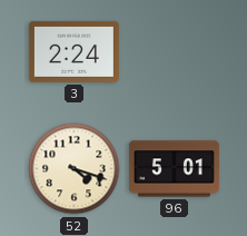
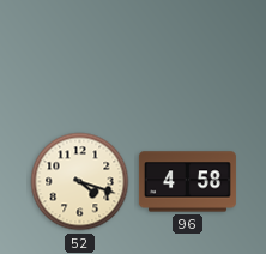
3: 2:24 -> none (73, 51)
96: 5:01 -> 4:58 (187, 182)
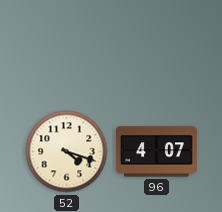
96: 4:58 -> 4:07 (156, 152)
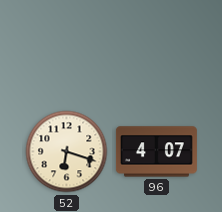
52: 4:18 -> 6:18 (67, 152)
